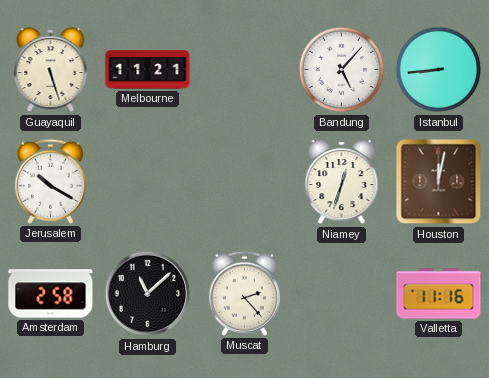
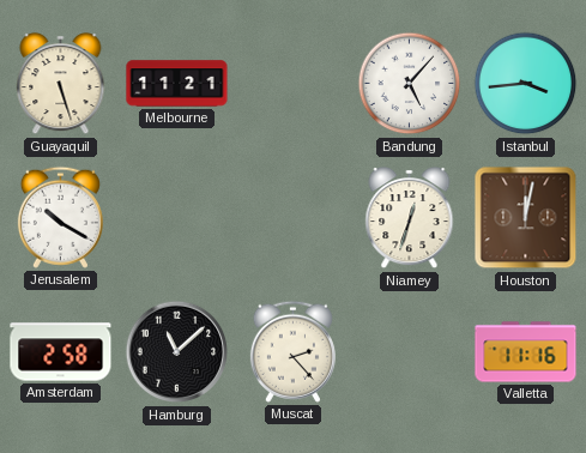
Istanbul: 8:44 -> 3:44 (526, 84)
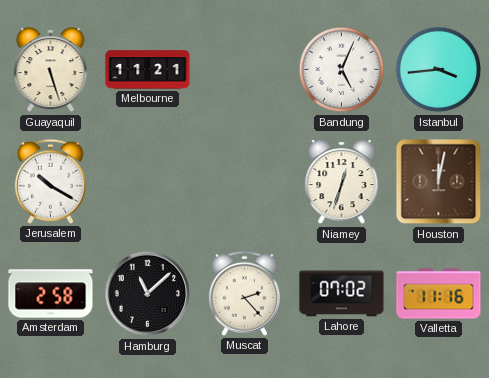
Bandung: 5:07 -> 5:04 (342, 70)
Lahore: none -> 07:02 (342, 294)
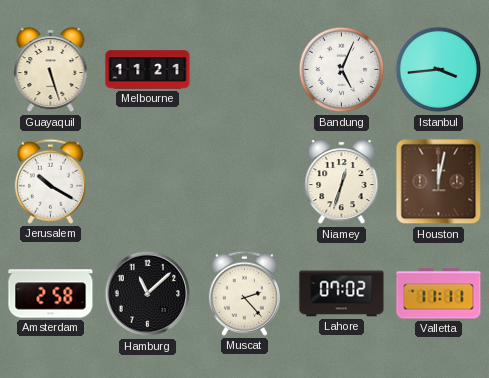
Valletta: 11:16 -> 11:11 (439, 294)
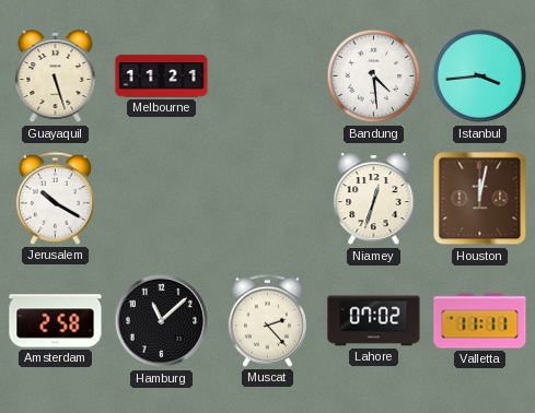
Bandung: 5:04 -> 4:29 (374, 76)
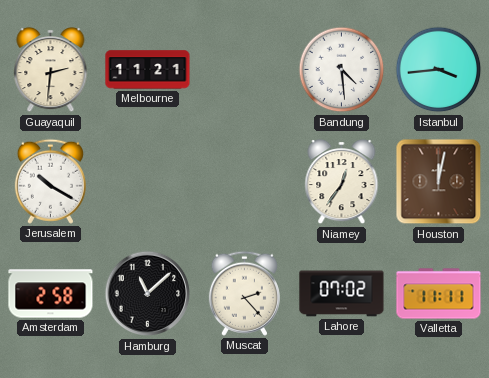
Guayaquil: 5:27 -> 2:31 (51, 71)
Niamey: 12:33 -> 12:36 (342, 183)
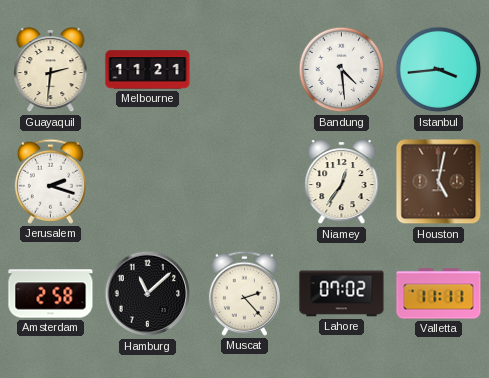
Jerusalem: 10:20 -> 2:18 (50, 181)
Houston: 12:02 -> 5:02 (439, 182)
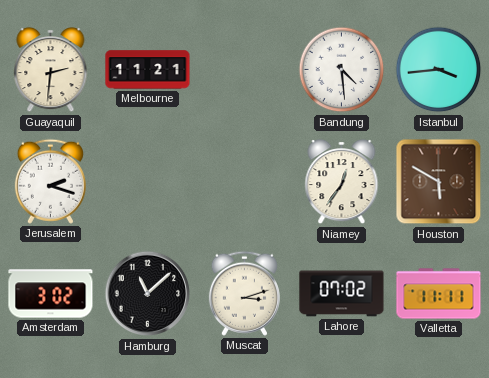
Houston: 5:02 -> 5:50 (439, 182)
Amsterdam: 2:58 -> 3:02 (51, 294)
Muscat: 2:23 -> 3:12 (244, 293)
